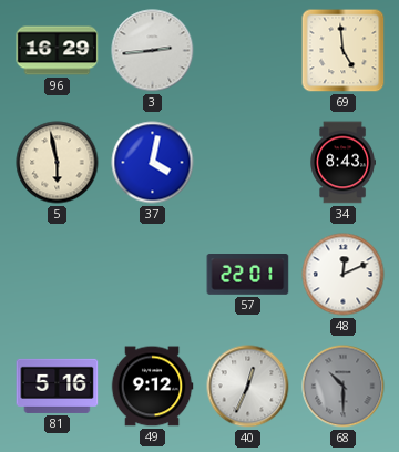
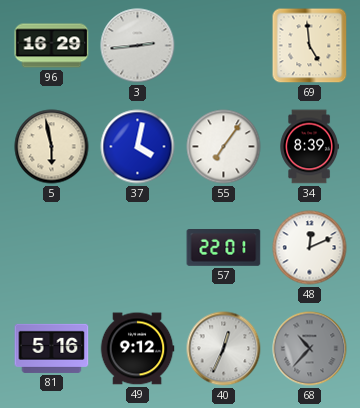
55: none -> 7:06 (224, 147)
34: 8:43 -> 8:39 (309, 147)
68: 10:30 -> 10:37 (310, 349)
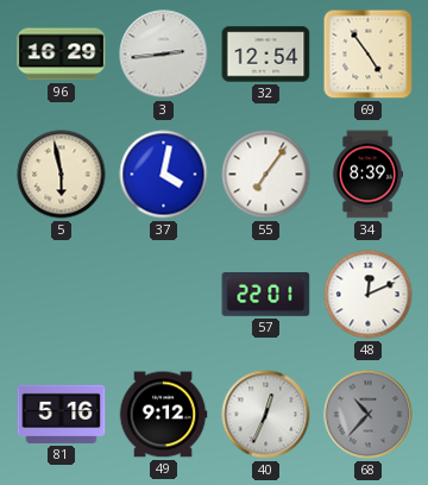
32: none -> 12:54 (266, 55)
69: 4:59 -> 4:54 (369, 55)
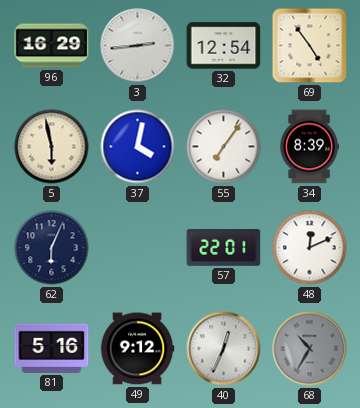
62: none -> 6:04 (52, 248)
68: 10:37 -> 10:35 (310, 349)
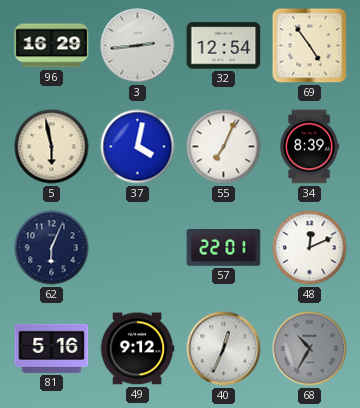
55: 7:06 -> 7:04 (224, 147)
